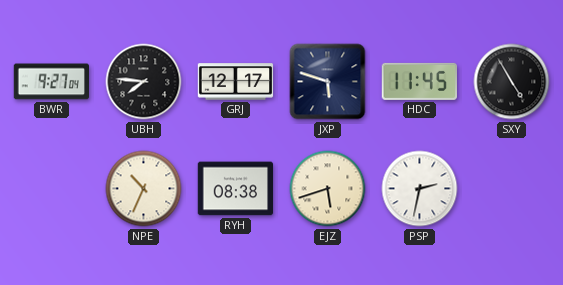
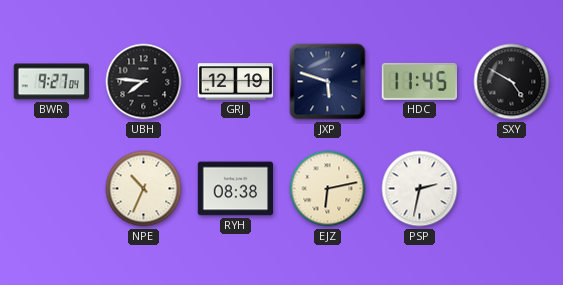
GRJ: 12:17 -> 12:19 (236, 82)
SXY: 4:55 -> 4:50 (512, 82)
EJZ: 5:42 -> 6:13 (328, 189)
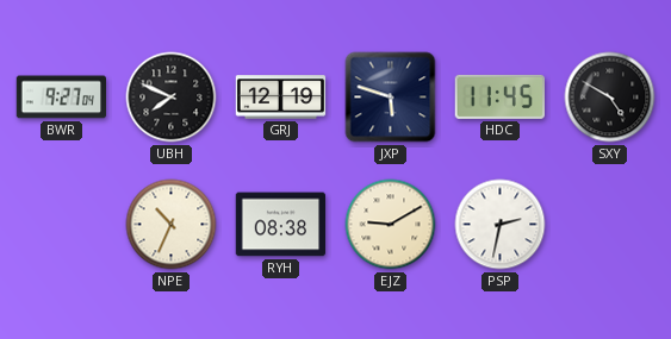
UBH: 7:46 -> 7:49 (172, 98)
EJZ: 6:13 -> 9:10 (391, 225)
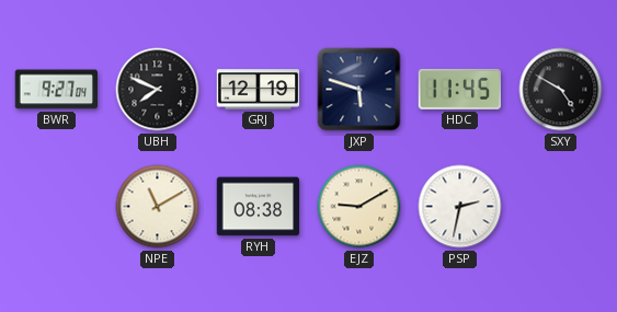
NPE: 10:34 -> 11:10 (158, 207)
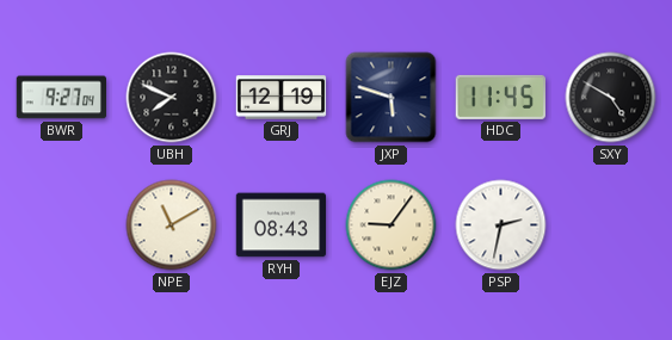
RYH: 08:38 -> 08:43 (282, 225)
EJZ: 9:10 -> 9:06 (392, 225)
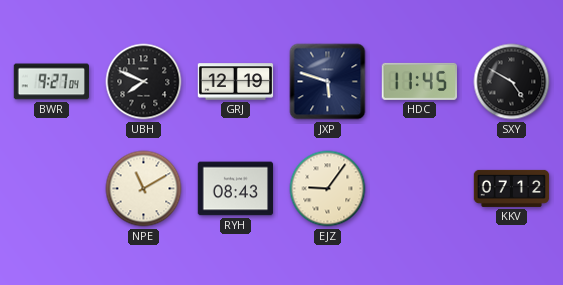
PSP: 2:32 -> none (501, 225)
KKV: none -> 07:12 (512, 188)
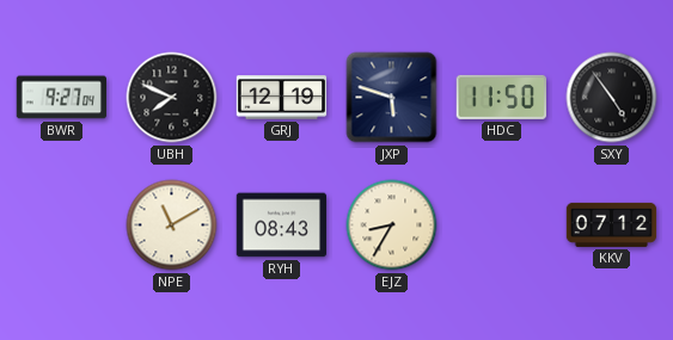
HDC: 11:45 -> 11:50 (501, 97)
SXY: 4:50 -> 4:54 (612, 98)
EJZ: 9:06 -> 8:35 (392, 225)
